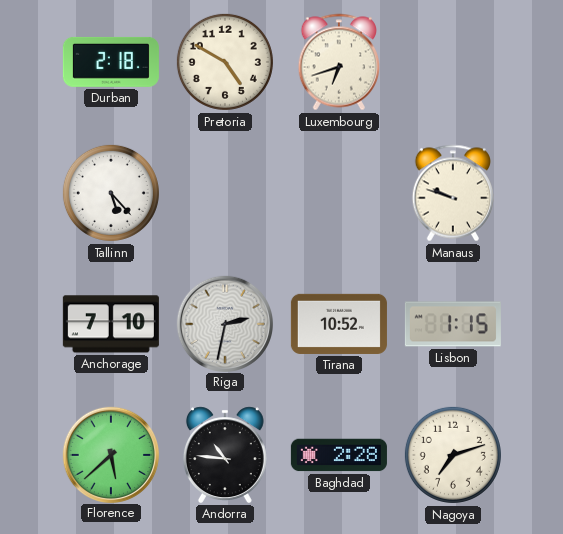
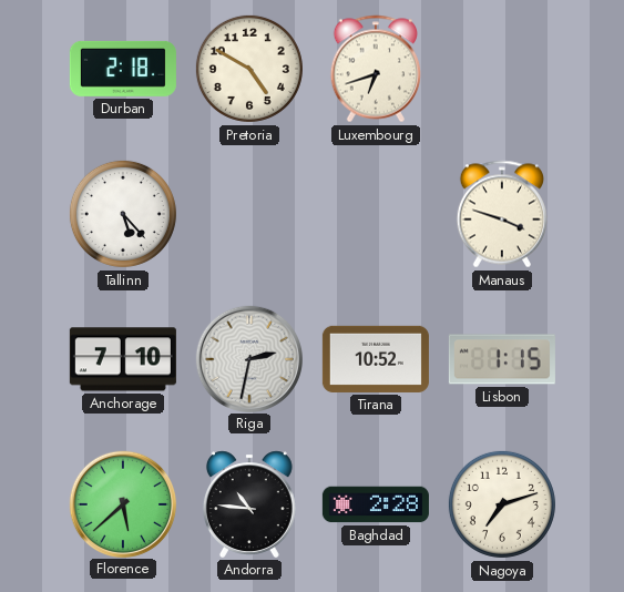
Manaus: 9:48 -> 3:48 (501, 214)
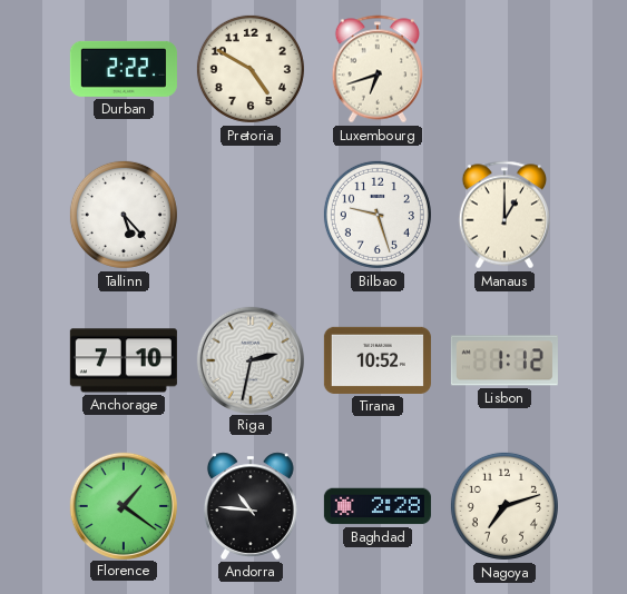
Durban: 2:18 -> 2:22 (124, 69)
Bilbao: none -> 9:27 (378, 215)
Manaus: 3:48 -> 1:00 (503, 215)
Lisbon: 1:15 -> 1:12 (504, 360)
Florence: 5:38 -> 1:21 (123, 505)
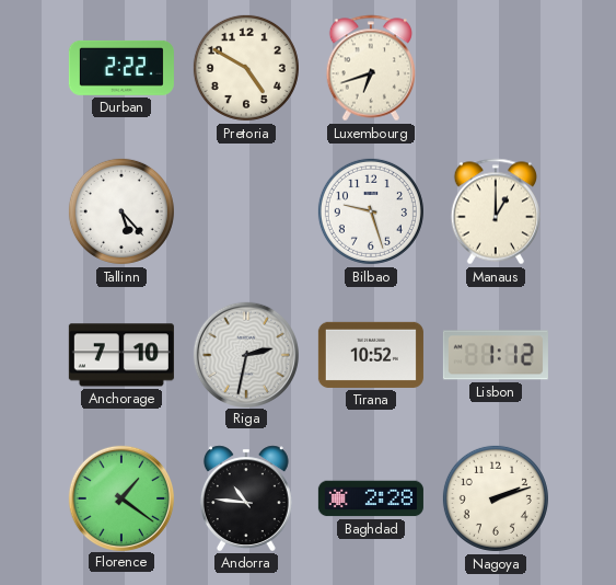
Nagoya: 7:12 -> 2:12 (496, 498)
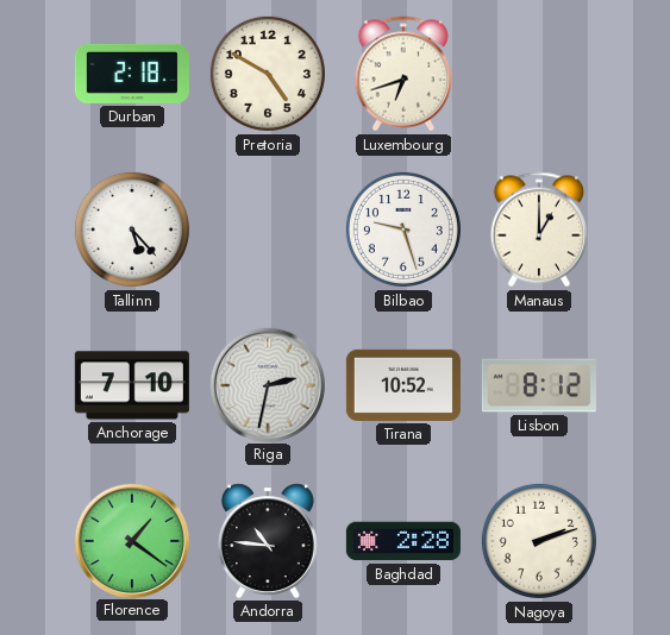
Durban: 2:22 -> 2:18 (132, 74)
Lisbon: 1:12 -> 8:12 (539, 385)
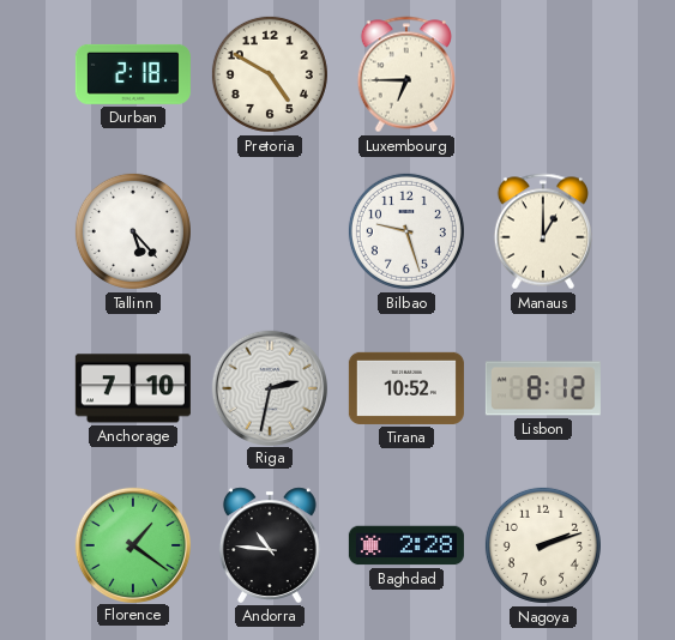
Luxembourg: 6:42 -> 6:45 (405, 74)
